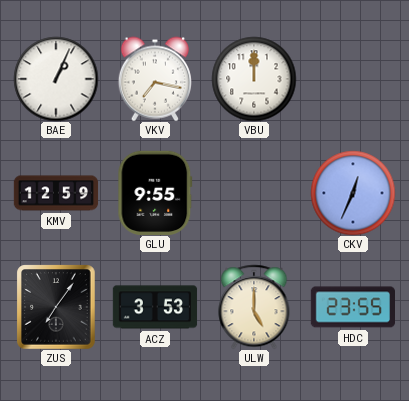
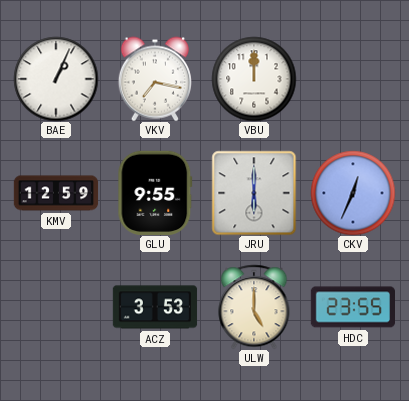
JRU: none -> 6:00 (254, 193)
ZUS: 7:06 -> none (56, 307)
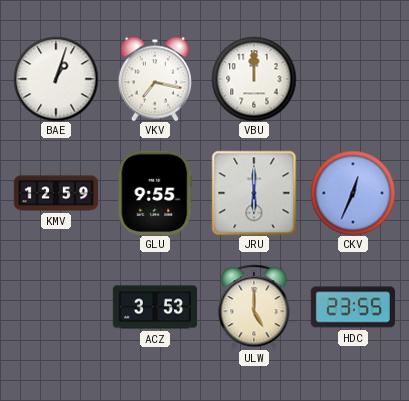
BAE: 1:04 -> 1:03 (56, 79)
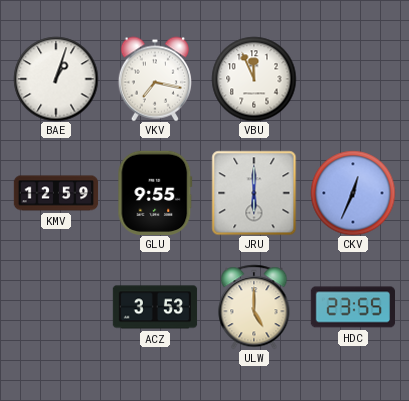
VBU: 12:00 -> 11:56 (254, 79)
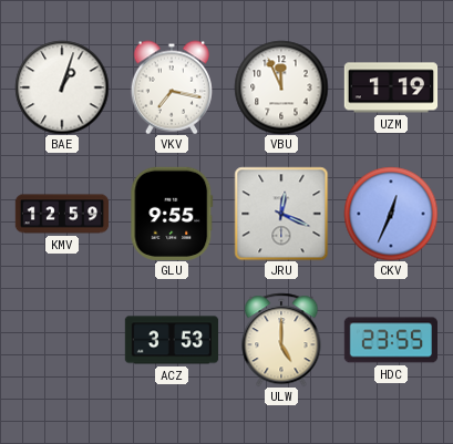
UZM: none -> 1:19 (391, 87)
JRU: 6:00 -> 12:19 (281, 214)
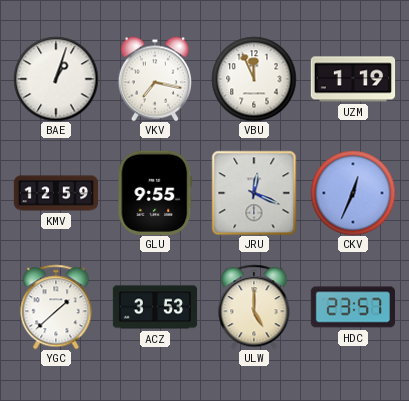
YGC: none -> 1:38 (56, 307)
HDC: 23:55 -> 23:57 (352, 307)
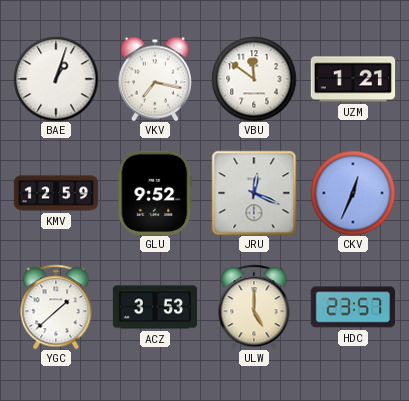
VBU: 11:56 -> 11:51 (254, 79)
UZM: 1:19 -> 1:21 (353, 79)
GLU: 9:55 -> 9:52 (155, 193)
